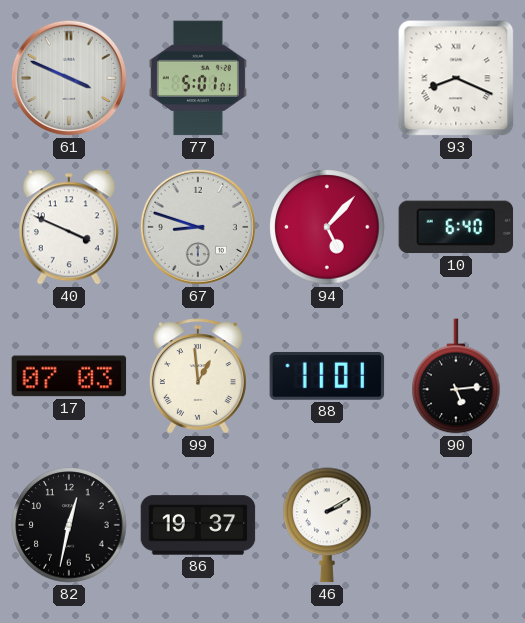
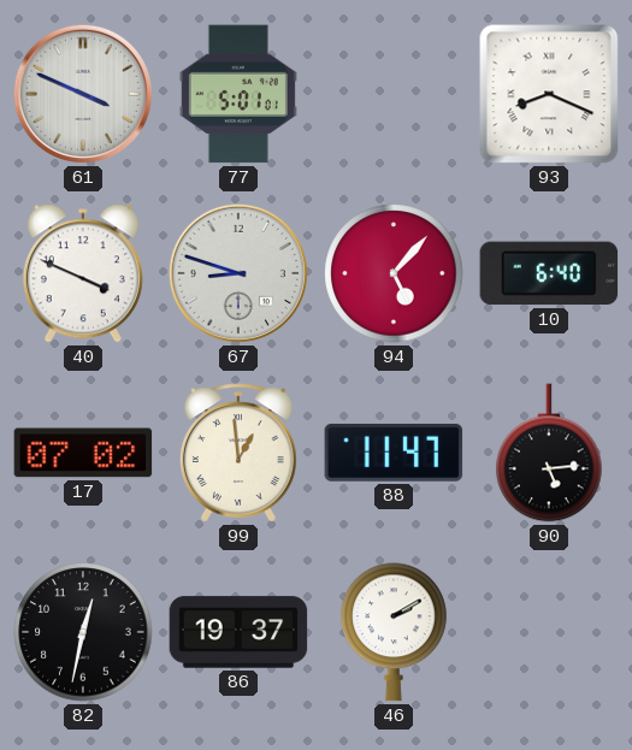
17: 07:03 -> 07:02 (83, 453)
88: 11:01 -> 11:47 (394, 453)
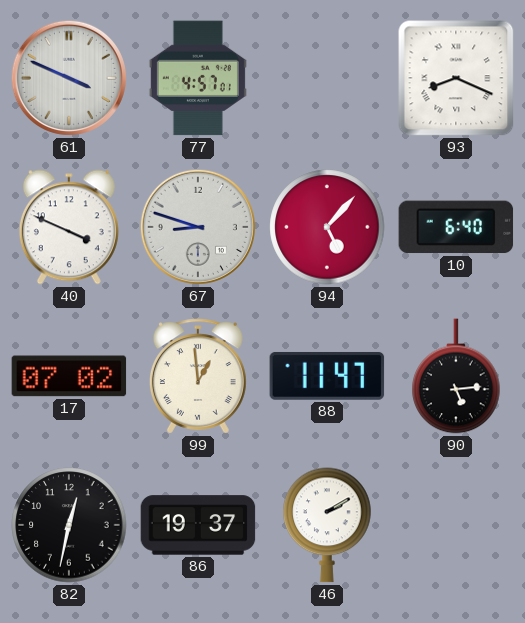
77: 5:01 -> 4:57 (198, 78)
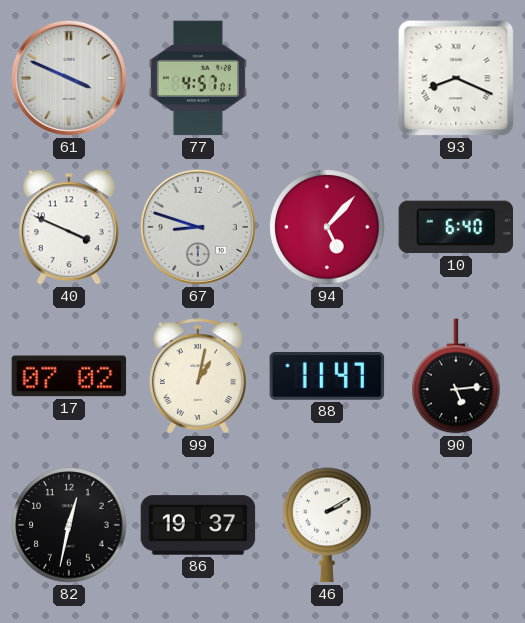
99: 12:59 -> 1:02 (198, 376)
